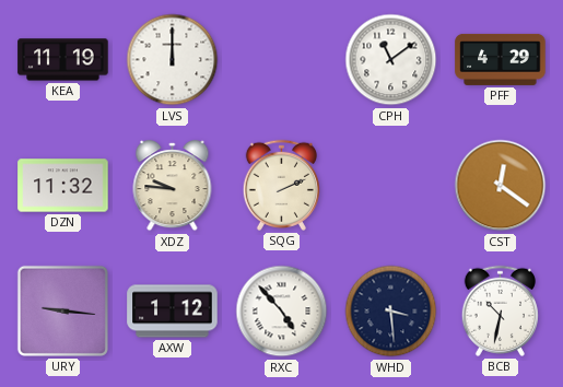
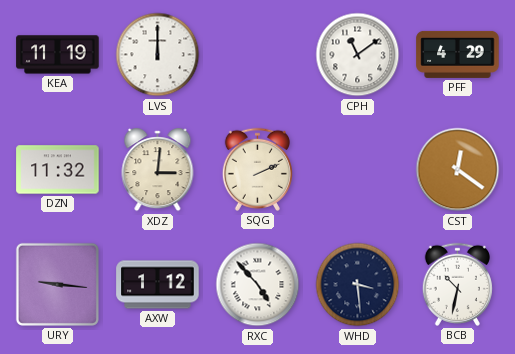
XDZ: 9:46 -> 3:01 (158, 170)
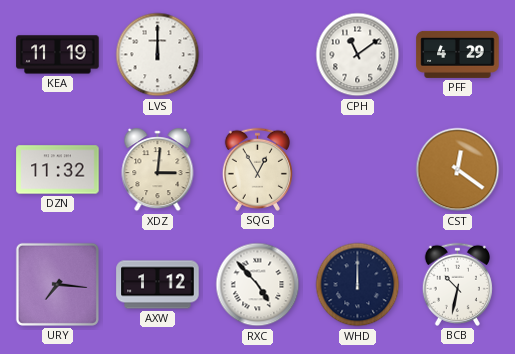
SQG: 2:11 -> 12:55 (257, 169)
URY: 9:16 -> 7:16 (57, 284)
WHD: 3:29 -> 12:00 (358, 285)
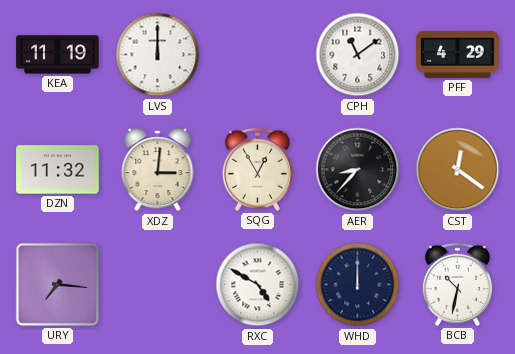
AER: none -> 8:37 (358, 170)
AXW: 1:12 -> none (158, 285)
RXC: 4:53 -> 4:50 (258, 285)
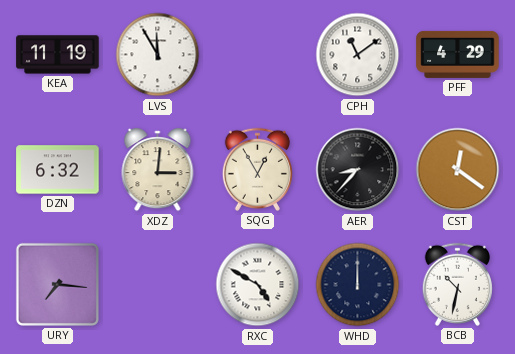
LVS: 12:00 -> 11:55 (158, 55)
DZN: 11:32 -> 6:32 (58, 170)
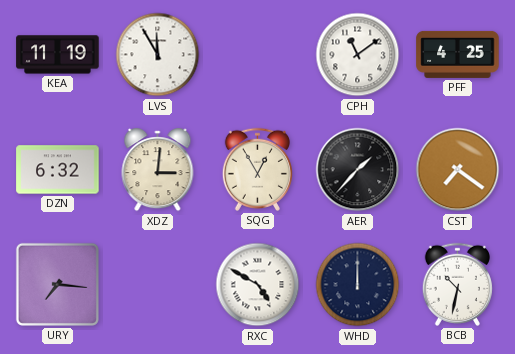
PFF: 4:29 -> 4:25 (458, 54)
AER: 8:37 -> 1:37 (358, 170)
CST: 12:21 -> 7:21 (458, 170)
